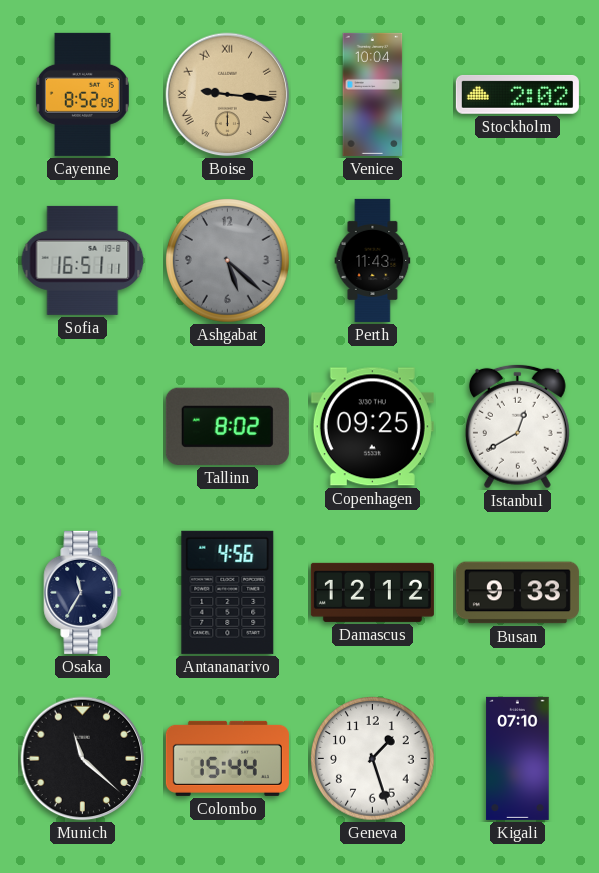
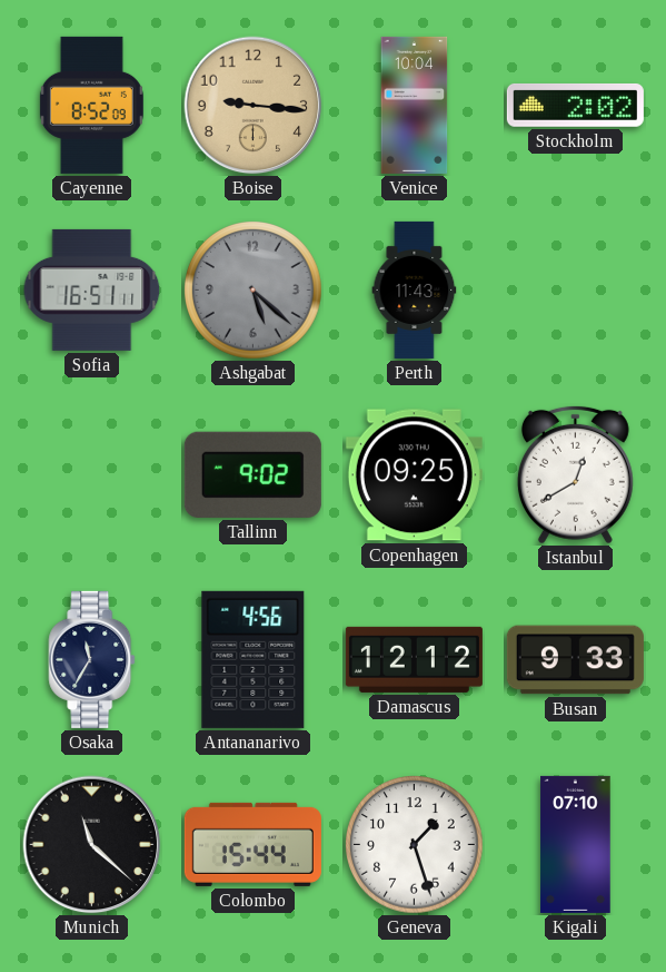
Boise numerals: Roman -> Arabic (254, 106)
Tallinn: 8:02 -> 9:02 (252, 474)
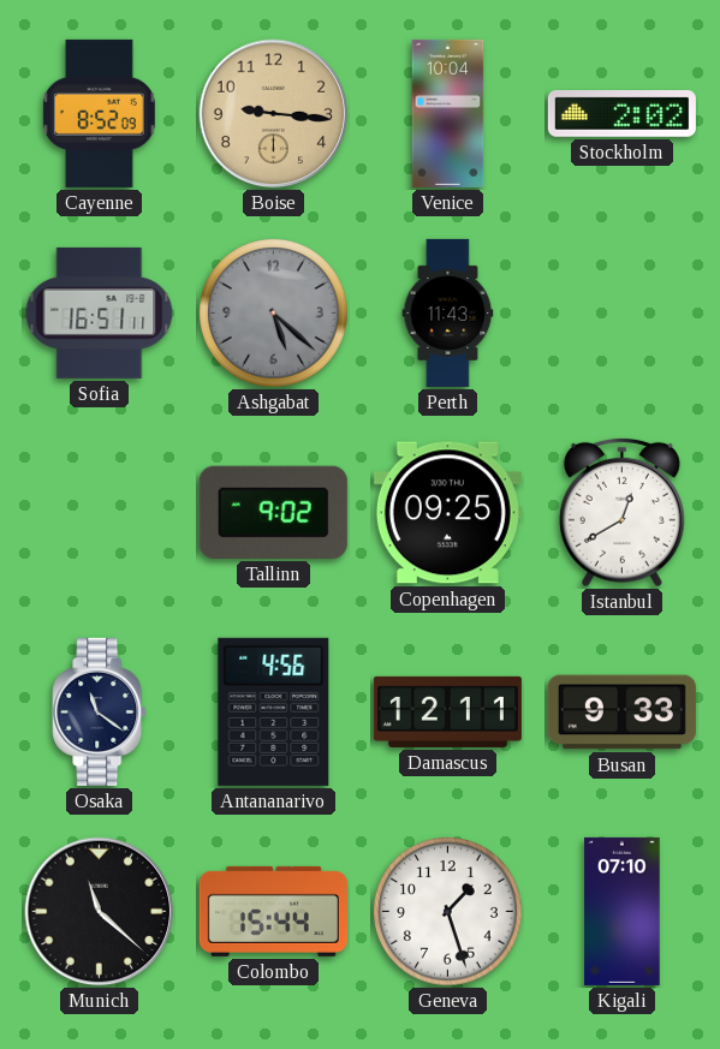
Osaka: 11:35 -> 11:21 (100, 711)
Damascus: 12:12 -> 12:11 (447, 711)
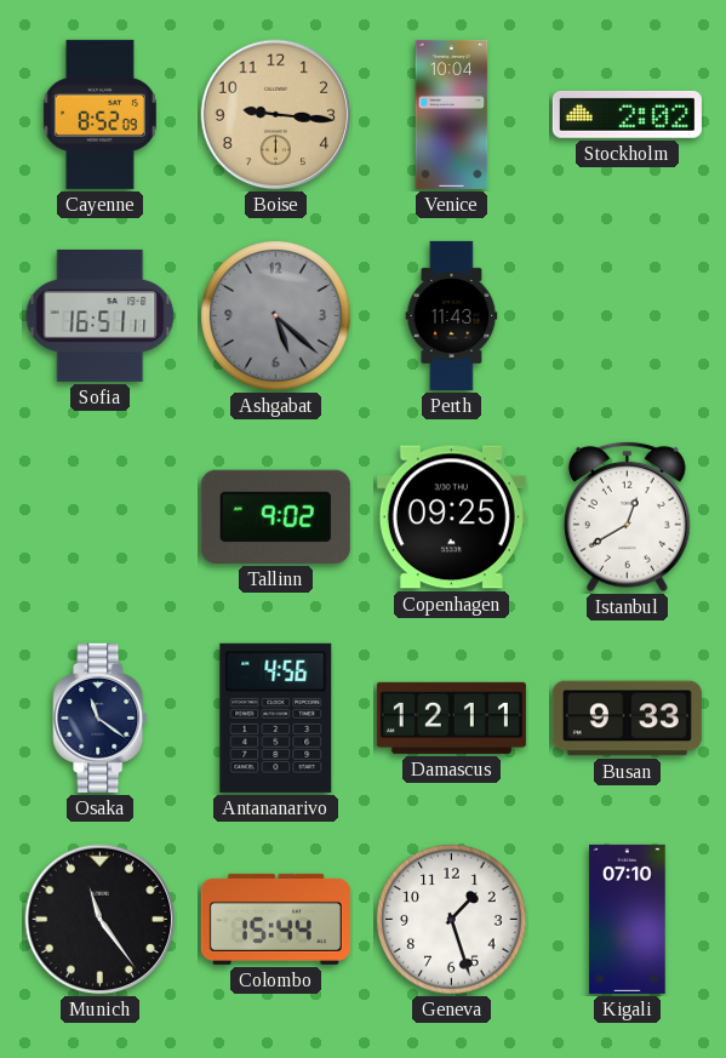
Munich: 11:22 -> 11:24 (101, 920)
